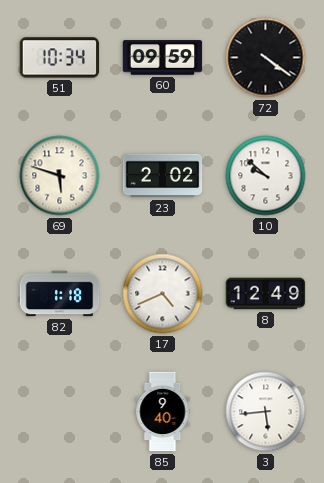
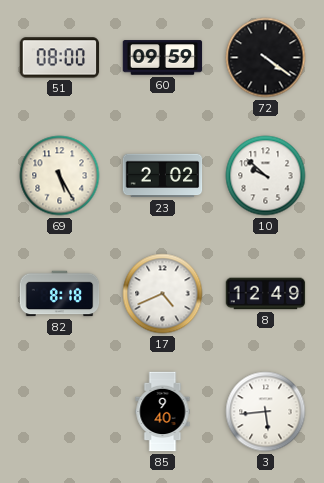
51: 10:34 -> 08:00 (60, 58)
69: 5:48 -> 5:25 (60, 176)
82: 1:18 -> 8:18 (60, 294)
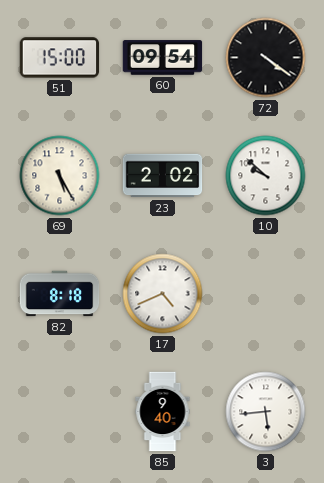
51: 08:00 -> 15:00 (60, 58)
60: 09:59 -> 09:54 (163, 58)
8: 12:49 -> none (266, 294)
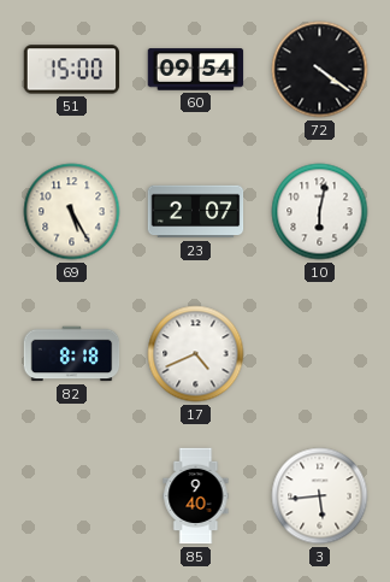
23: 2:02 -> 2:07 (196, 212)
10: 9:52 -> 6:02 (320, 212)
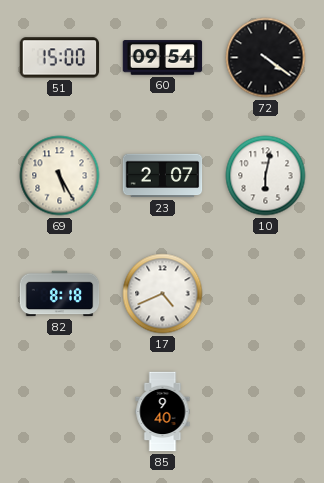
3: 5:44 -> none (320, 496)
